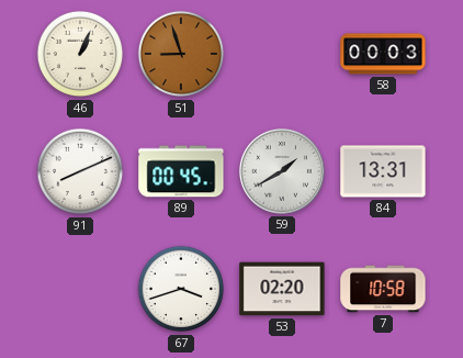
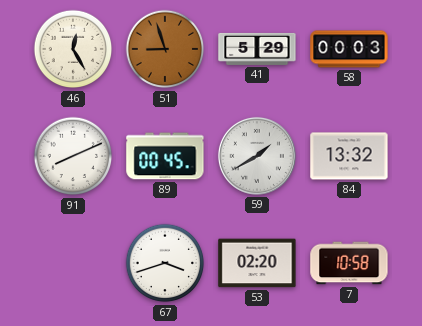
46: 1:04 -> 12:25 (73, 49)
41: none -> 5:29 (257, 49)
84: 13:31 -> 13:32 (349, 156)
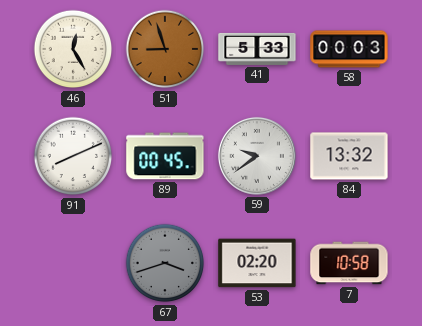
41: 5:29 -> 5:33 (257, 49)
59: 1:40 -> 9:39 (257, 156)
67 dial: white -> grey (165, 263)
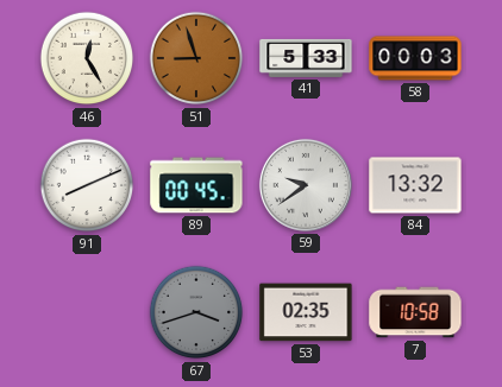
53: 02:20 -> 02:35 (306, 312)
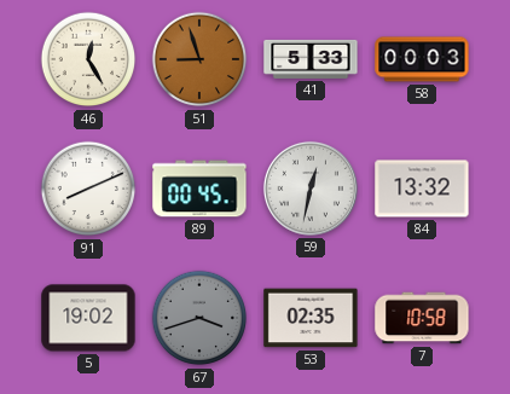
59: 9:39 -> 12:32 (311, 189)
5: none -> 19:02 (88, 318)
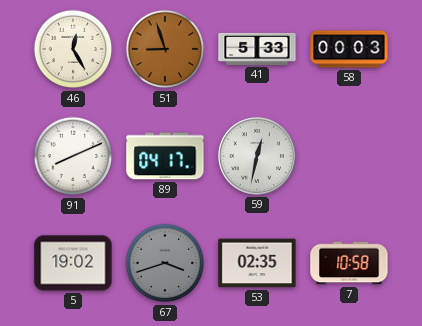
89: 00:45 -> 04:17 (165, 156)
84: 13:32 -> none (422, 189)
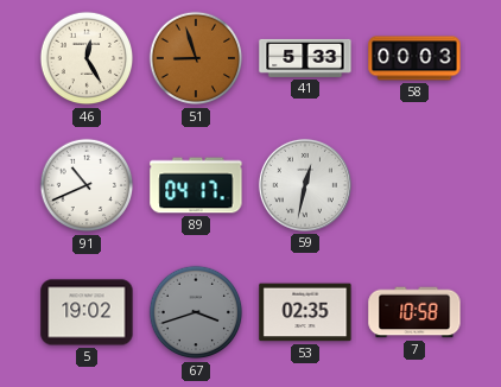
91: 8:11 -> 10:41 (87, 185)
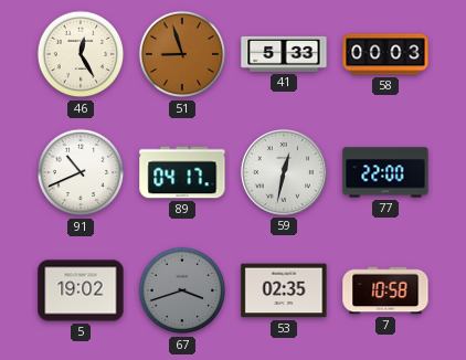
77: none -> 22:00 (385, 172)
